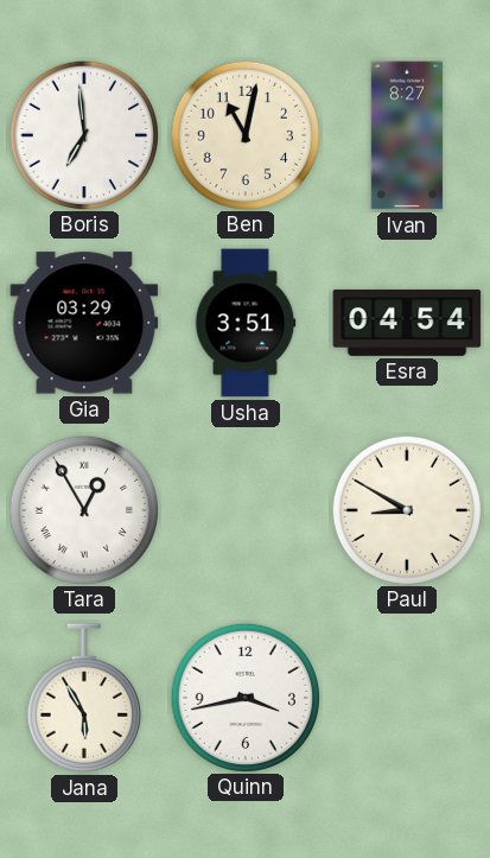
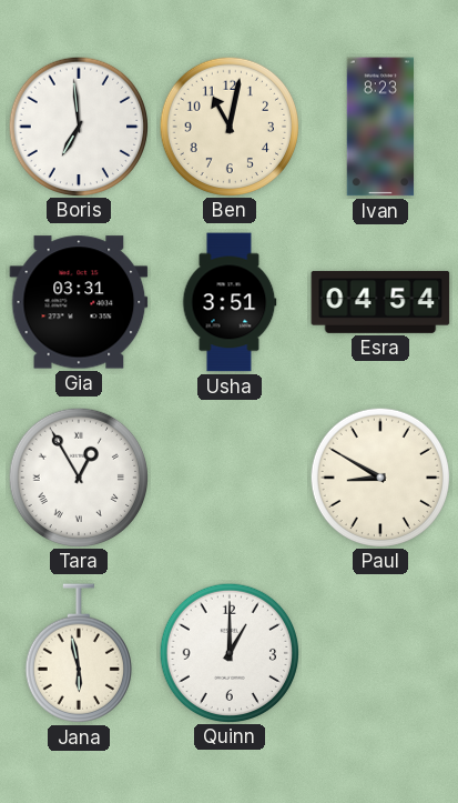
Ivan: 8:27 -> 8:23 (380, 127)
Gia: 03:29 -> 03:31 (79, 302)
Jana: 5:55 -> 5:58 (79, 653)
Quinn: 3:43 -> 1:00 (228, 652)
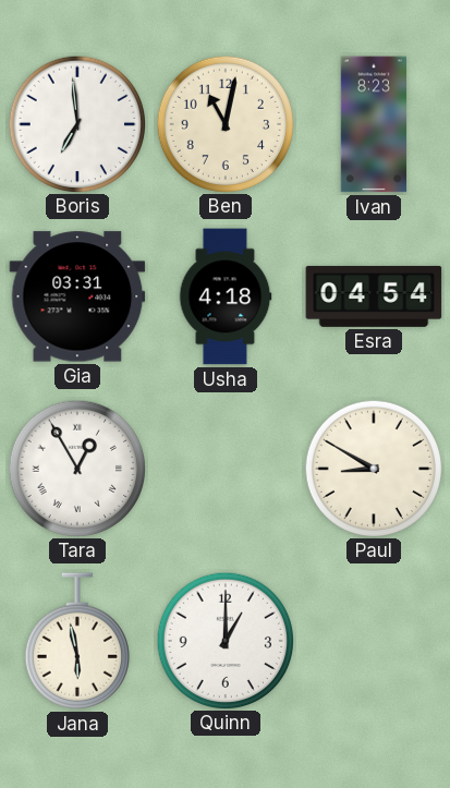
Usha: 3:51 -> 4:18 (226, 296)
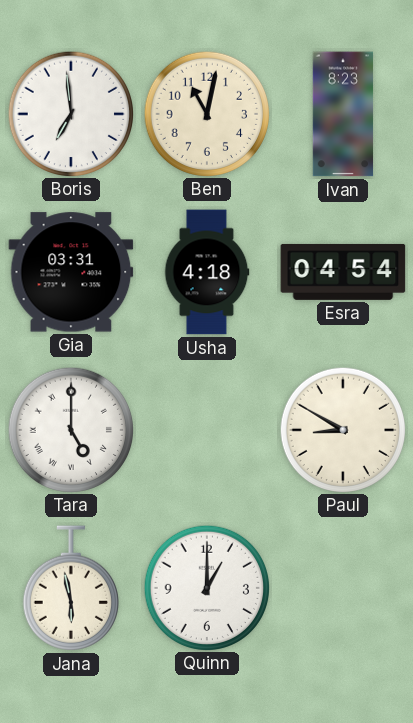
Tara: 12:55 -> 5:00 (70, 429)
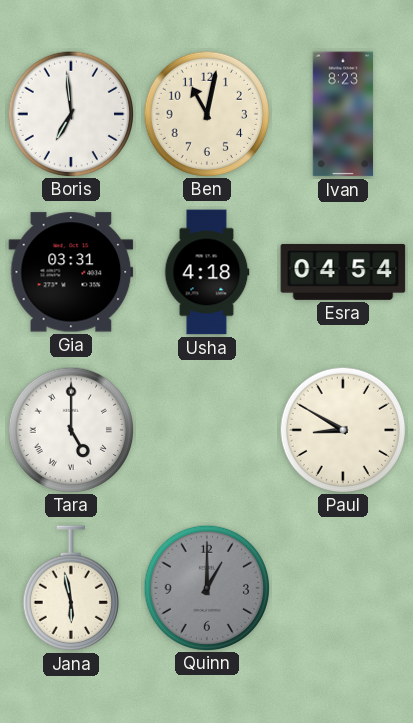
Quinn dial: white -> grey (206, 587)
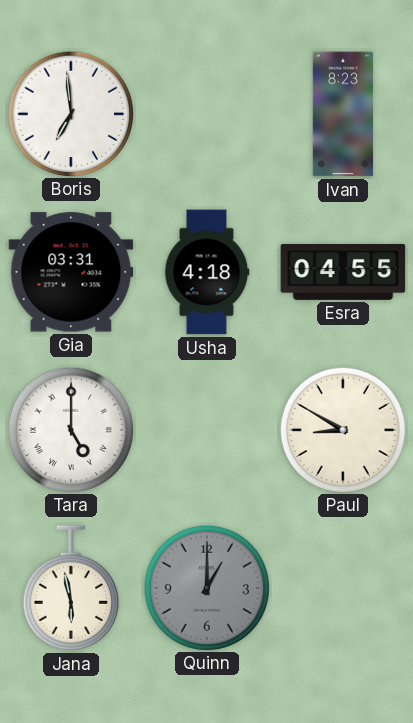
Ben: 11:02 -> none (206, 113)
Esra: 04:54 -> 04:55 (343, 272)
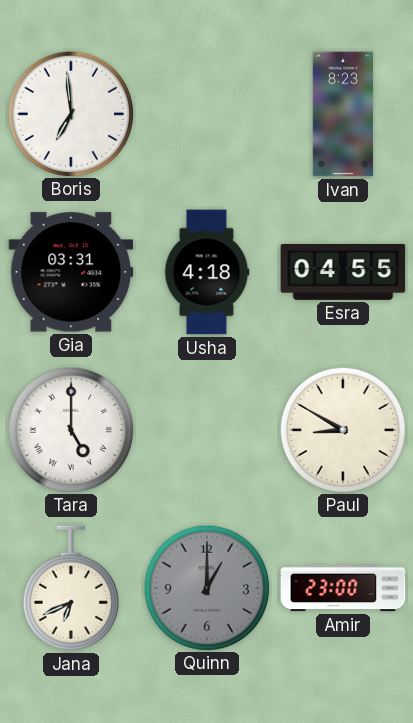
Jana: 5:58 -> 6:41 (71, 588)
Amir: none -> 23:00 (343, 588)
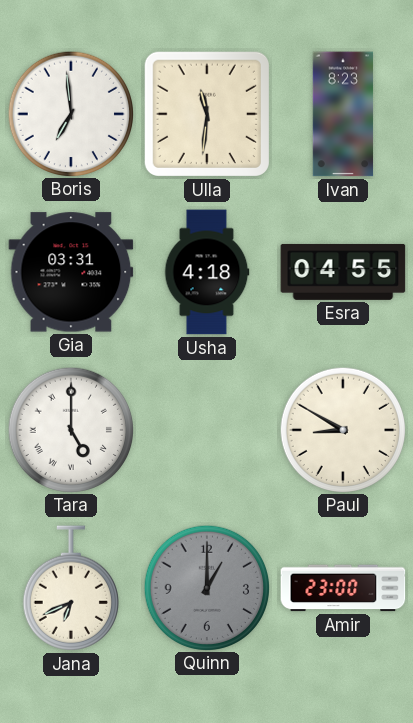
Ulla: none -> 11:31 (207, 114)
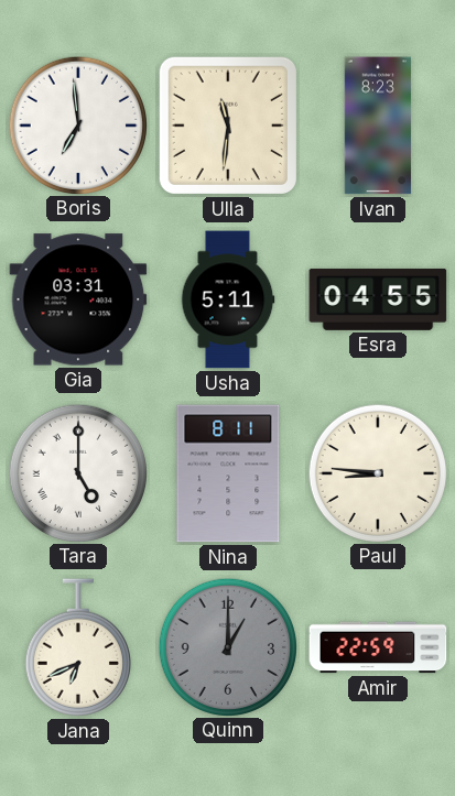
Usha: 4:18 -> 5:11 (228, 299)
Nina: none -> 8:11 (228, 473)
Paul: 8:50 -> 8:46 (377, 472)
Amir: 23:00 -> 22:59 (378, 647)
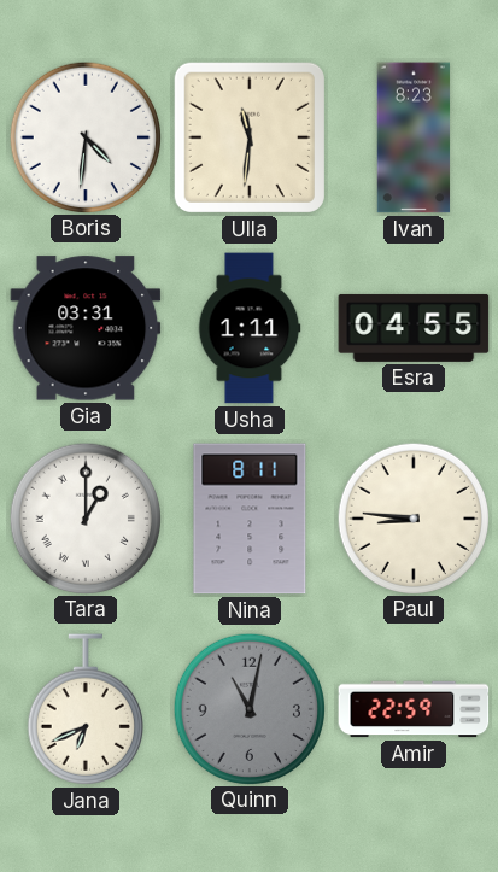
Boris: 6:59 -> 4:31 (84, 136)
Usha: 5:11 -> 1:11 (250, 328)
Tara: 5:00 -> 1:00 (84, 517)
Quinn: 1:00 -> 11:02 (248, 708)
